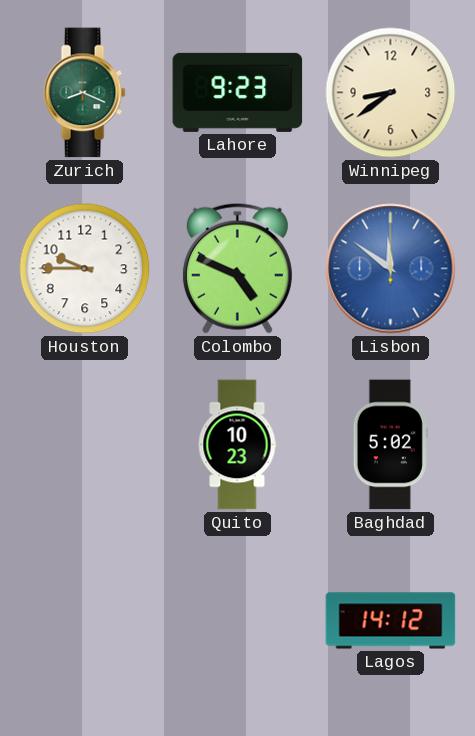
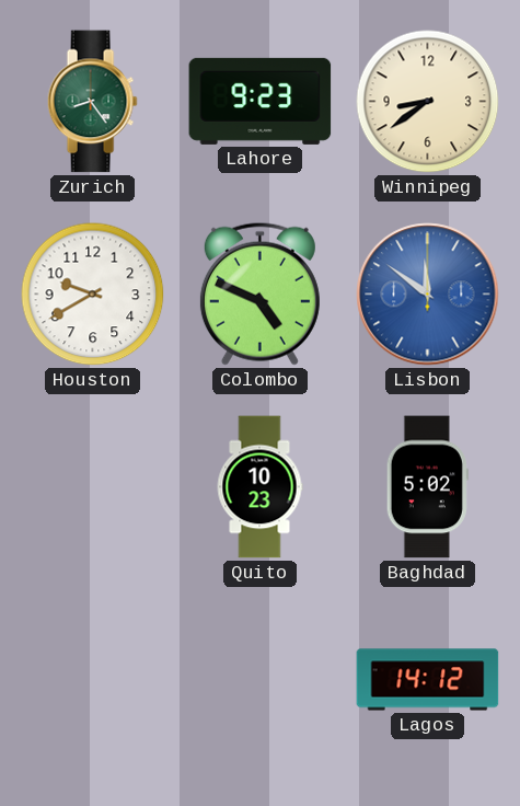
Zurich: 8:19 -> 8:24 (92, 102)
Houston: 9:45 -> 9:40 (93, 295)
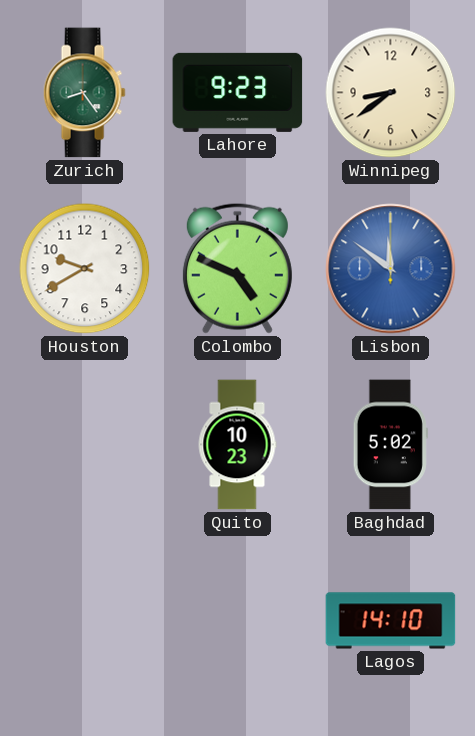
Lagos: 14:12 -> 14:10 (391, 621)
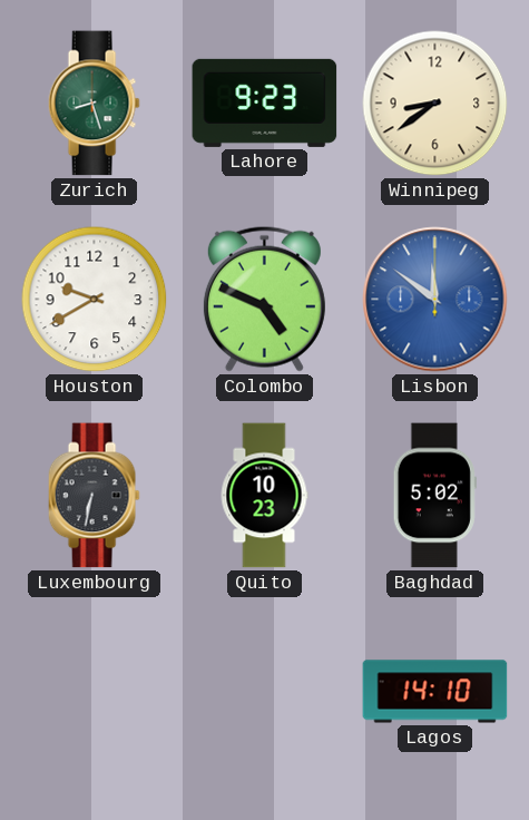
Zurich: 8:24 -> 8:27 (94, 104)
Luxembourg: none -> 6:32 (94, 496)
